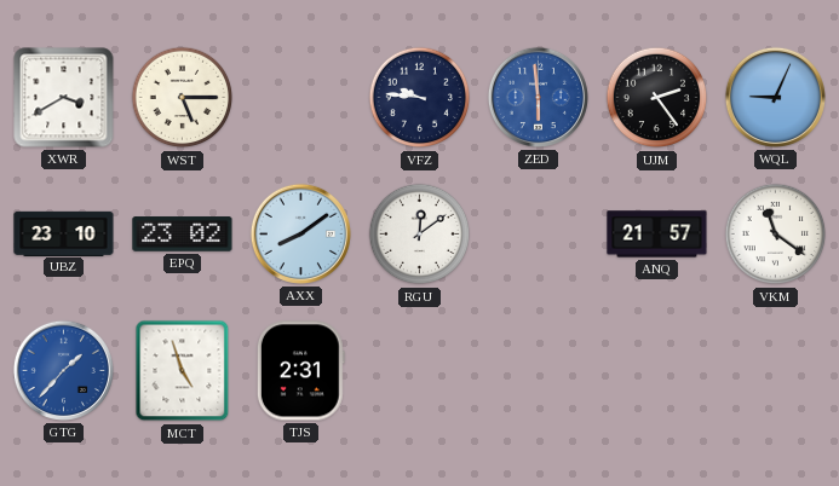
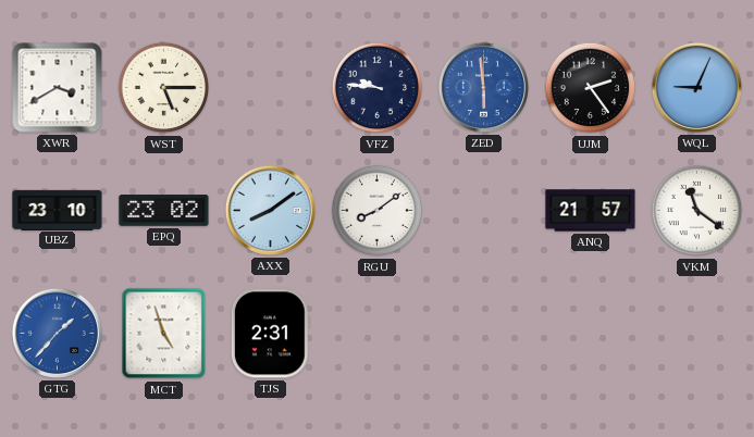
RGU: 12:09 -> 8:09 (378, 211)
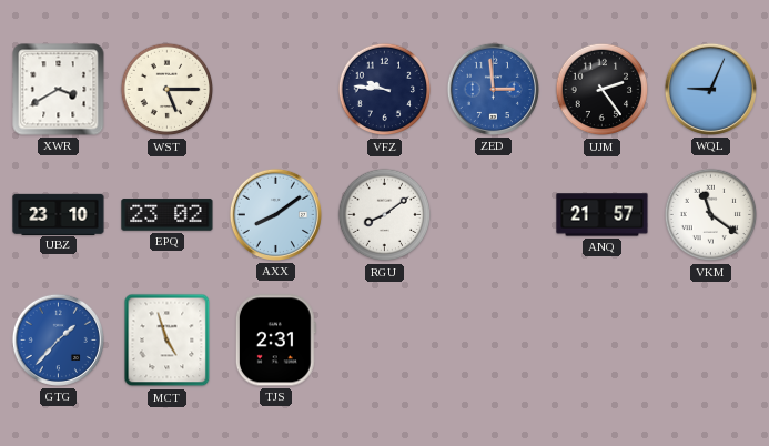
ZED: 5:59 -> 2:59 (493, 89)
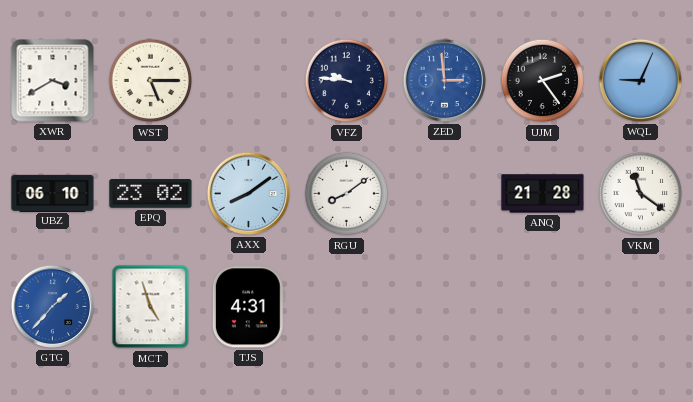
UBZ: 23:10 -> 06:10 (53, 193)
ANQ: 21:57 -> 21:28 (543, 194)
TJS: 2:31 -> 4:31 (248, 307)
